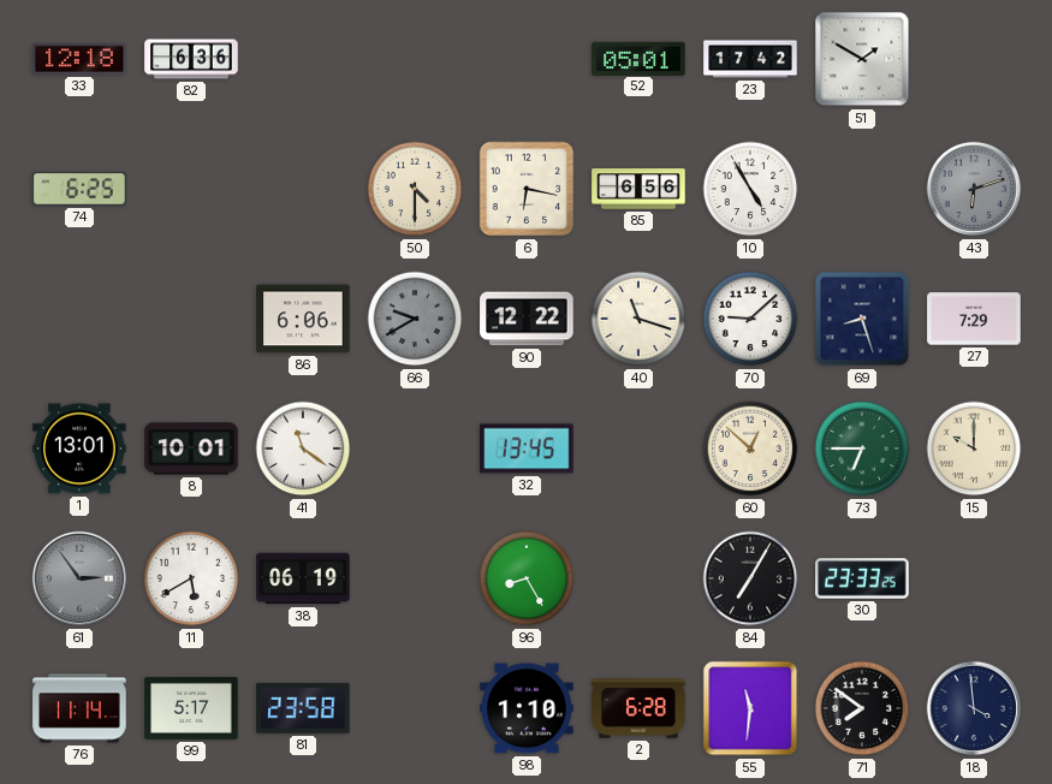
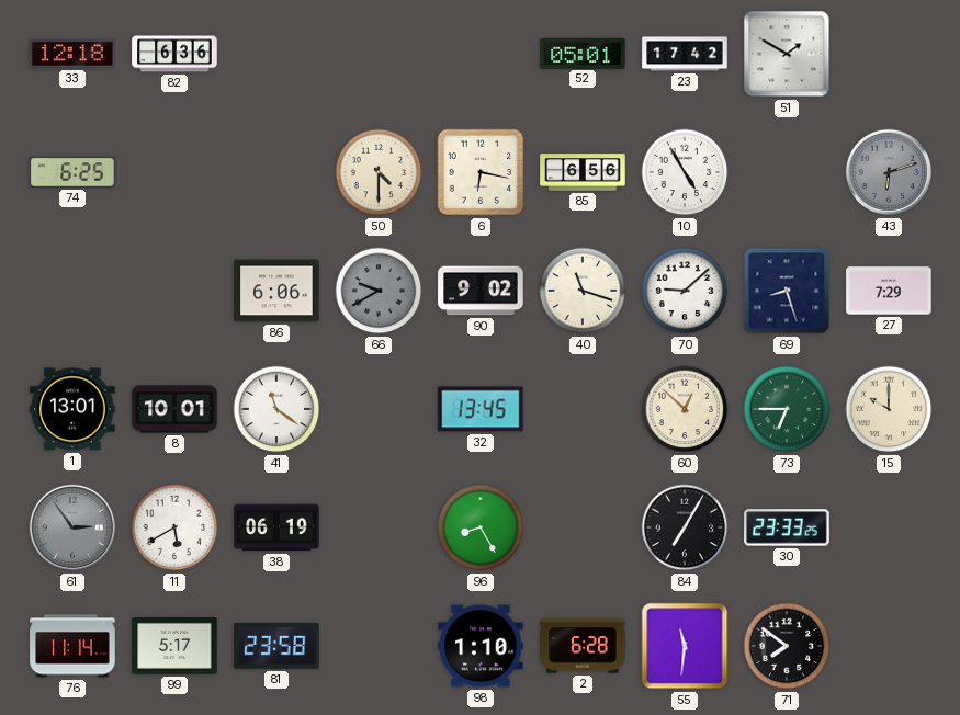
90: 12:22 -> 9:02 (481, 291)
18: 3:59 -> none (974, 708)
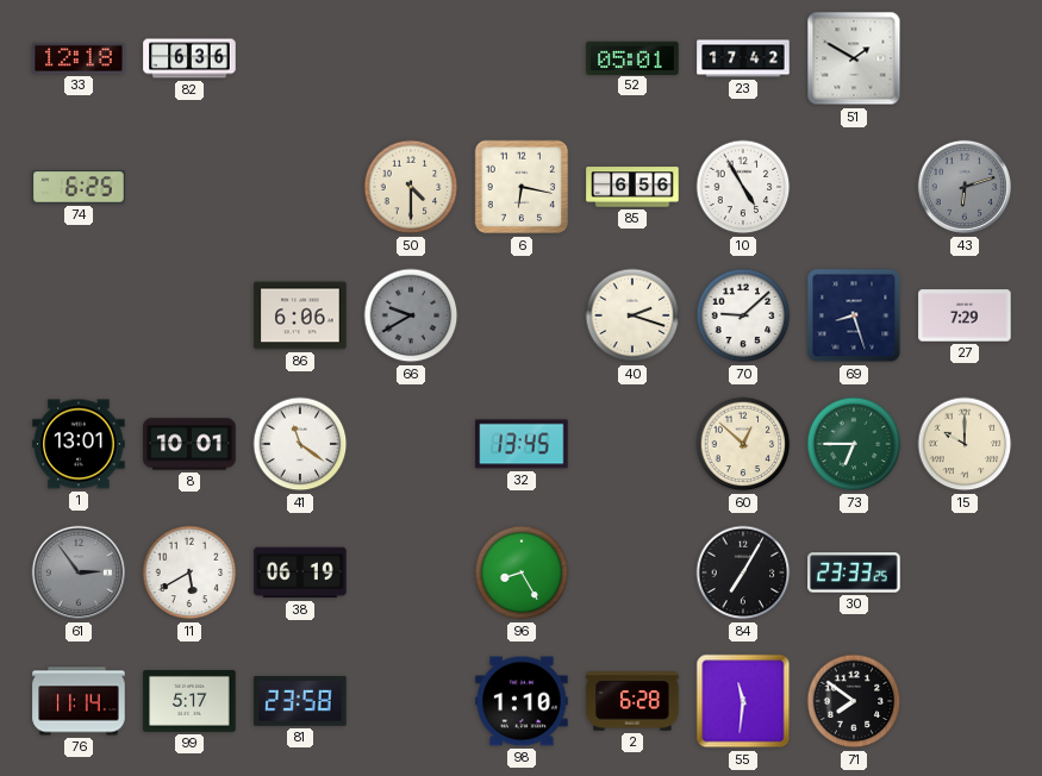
90: 9:02 -> none (481, 291)
40: 11:18 -> 2:18 (632, 315)
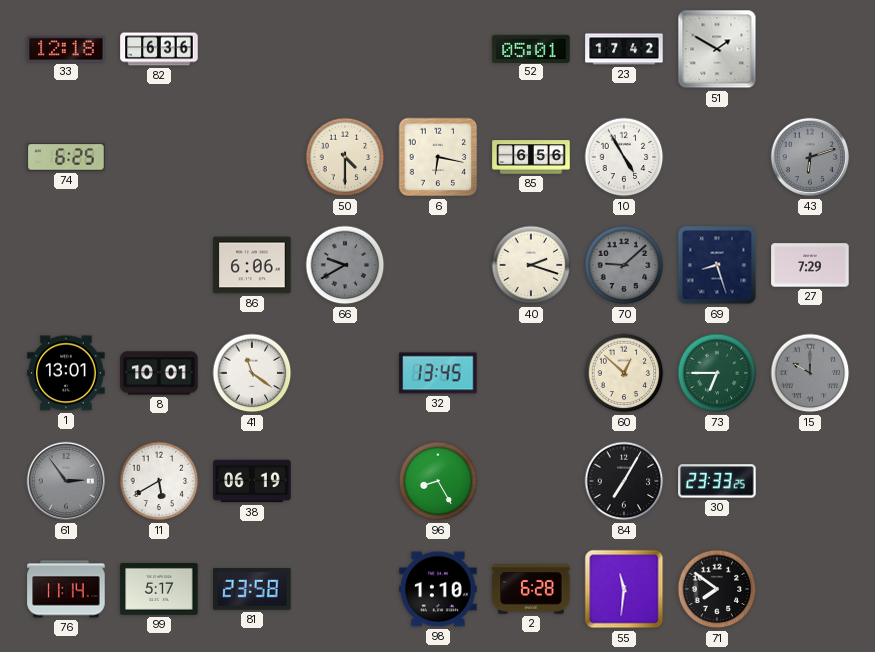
70 dial: white -> grey (624, 265)
15 dial: cream -> grey (810, 373)
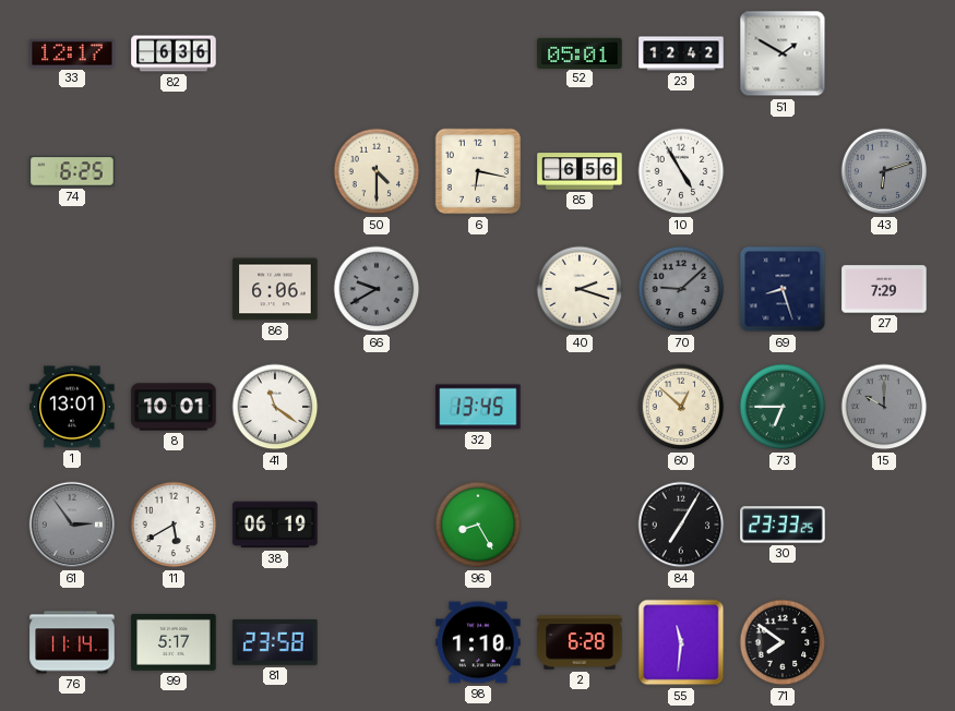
33: 12:18 -> 12:17 (72, 53)
23: 17:42 -> 12:42 (681, 53)
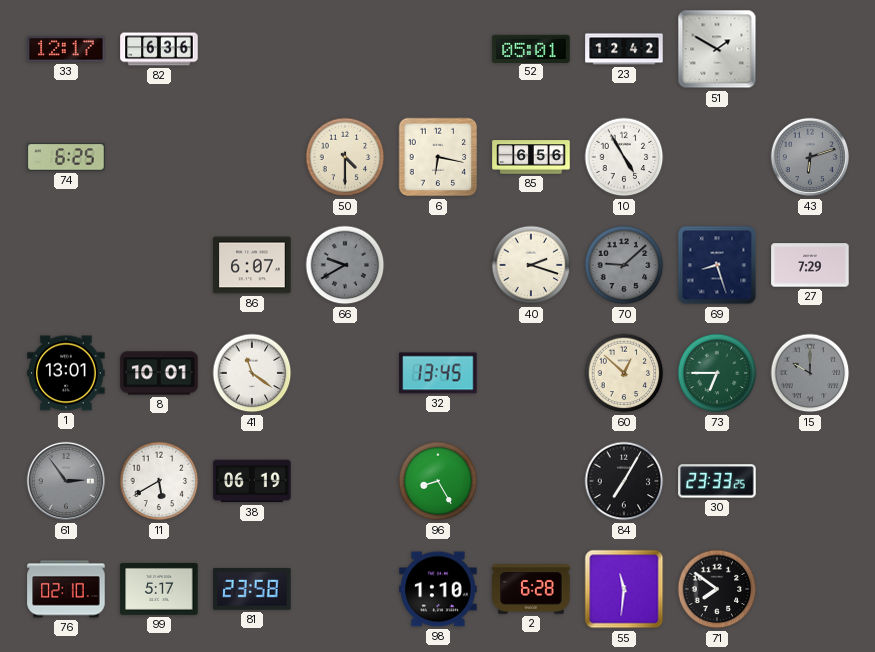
86: 6:06 -> 6:07 (252, 265)
76: 11:14 -> 02:10 (66, 589)
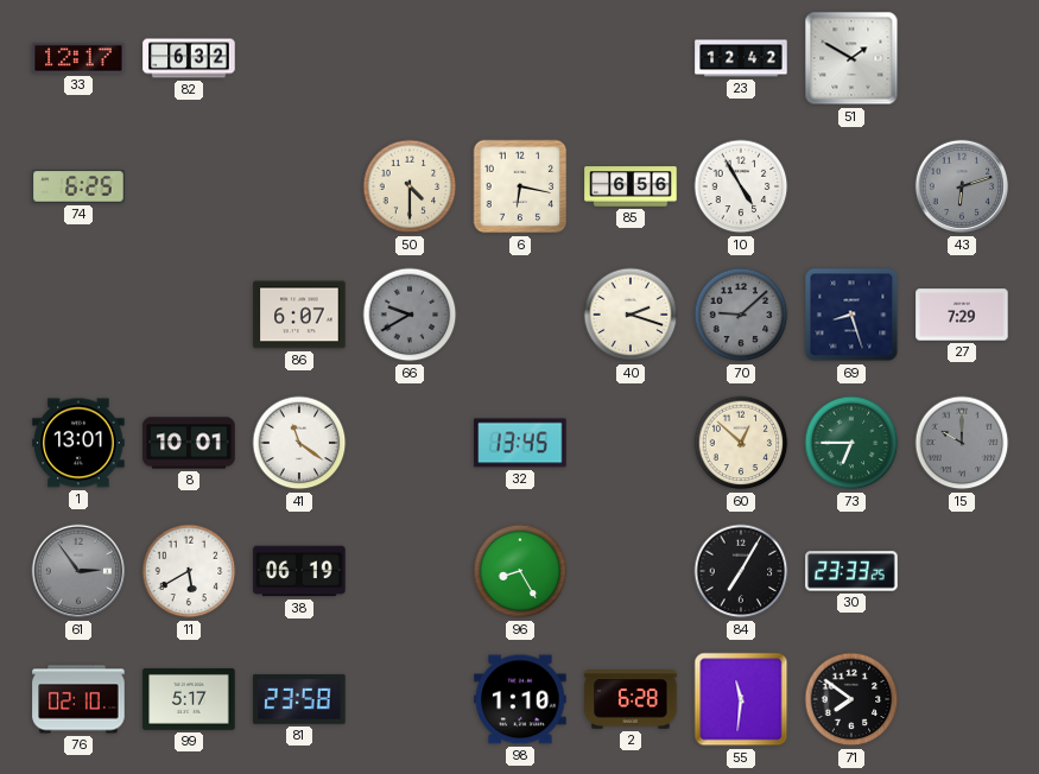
82: 6:36 -> 6:32 (189, 58)
52: 05:01 -> none (531, 48)
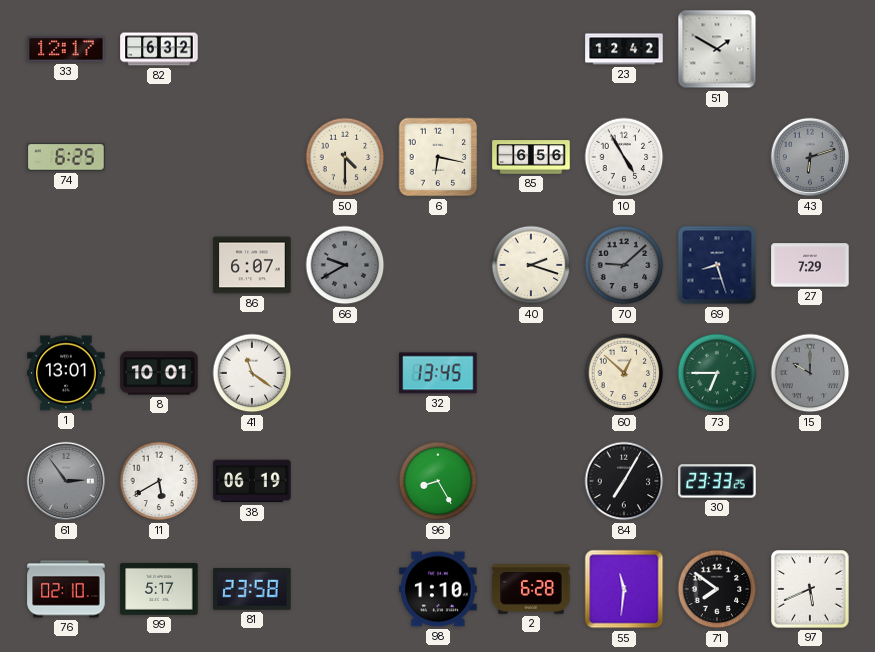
97: none -> 5:41 (810, 589)
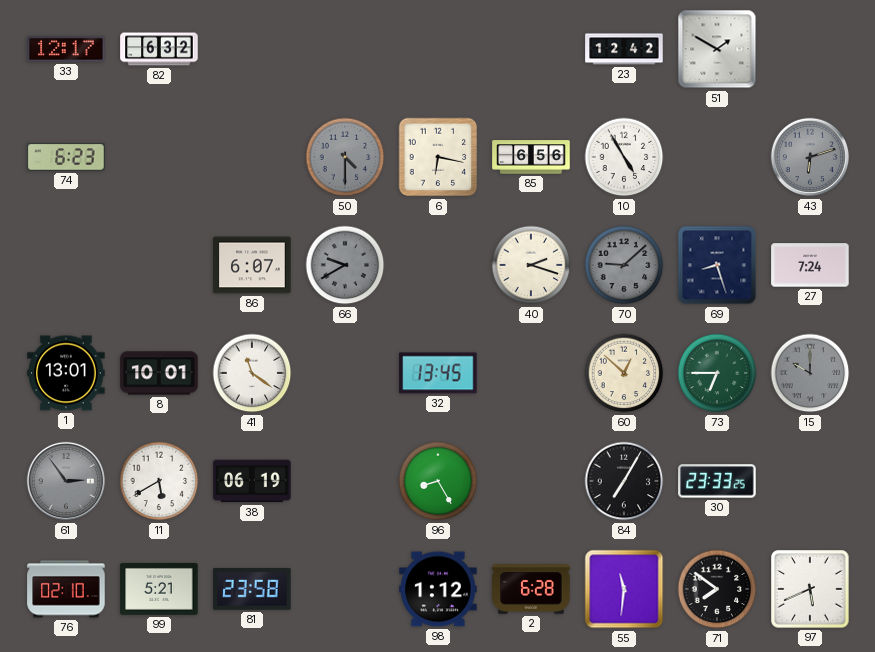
74: 6:25 -> 6:23 (66, 157)
50 dial: cream -> grey (345, 157)
27: 7:29 -> 7:24 (810, 265)
99: 5:17 -> 5:21 (159, 589)
98: 1:10 -> 1:12 (438, 589)
